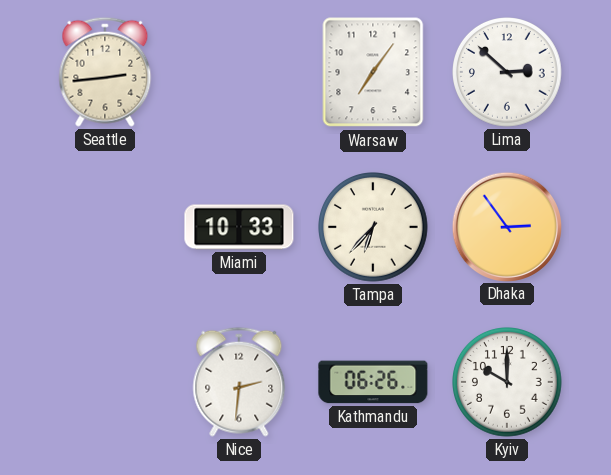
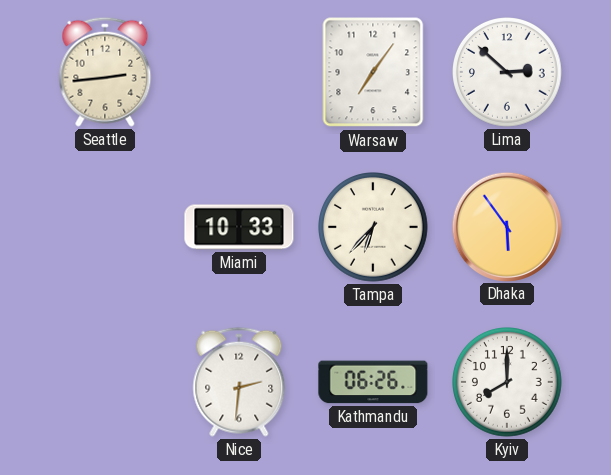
Dhaka: 2:54 -> 5:54 (506, 226)
Kyiv: 10:00 -> 8:00 (508, 383)
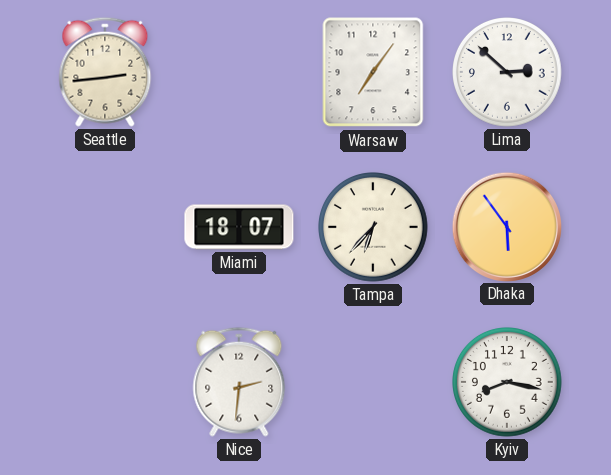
Miami: 10:33 -> 18:07 (239, 227)
Kathmandu: 06:26 -> none (373, 382)
Kyiv: 8:00 -> 8:17 (508, 383)
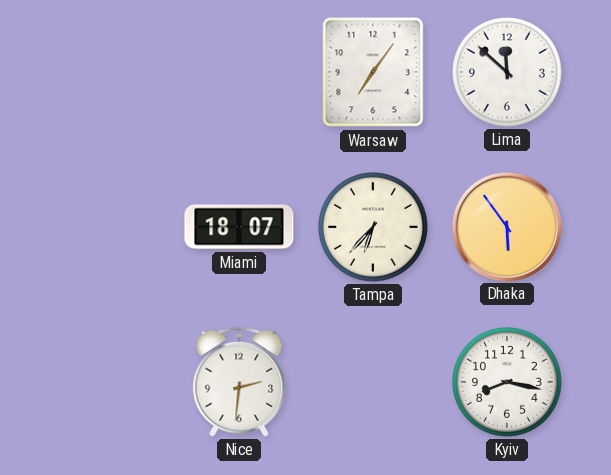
Seattle: 2:44 -> none (105, 72)
Lima: 2:52 -> 11:52 (508, 73)
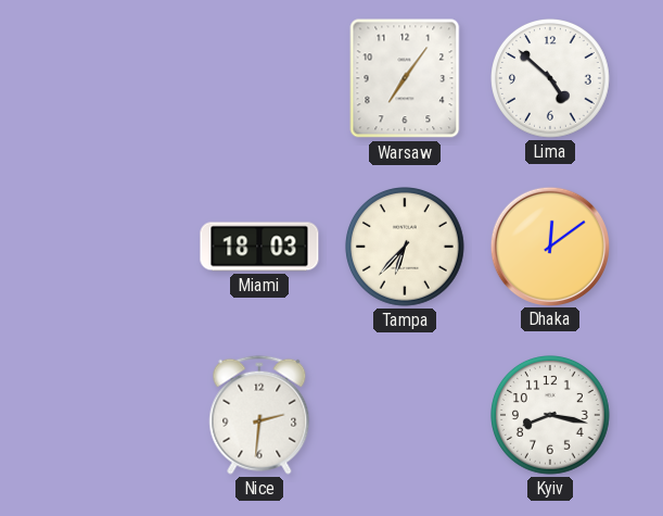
Lima: 11:52 -> 4:52 (551, 79)
Miami: 18:07 -> 18:03 (259, 247)
Dhaka: 5:54 -> 12:09 (549, 246)
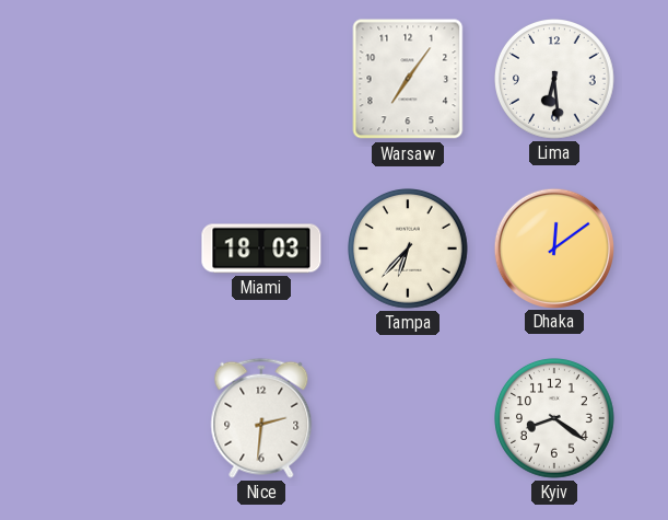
Lima: 4:52 -> 6:29 (555, 80)
Kyiv: 8:17 -> 8:21 (555, 419)
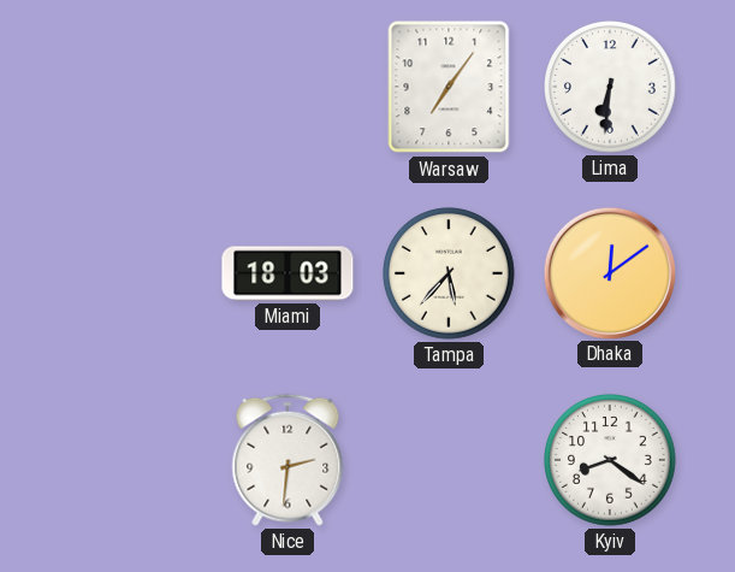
Lima: 6:29 -> 6:31 (611, 88)
Tampa: 6:37 -> 5:37 (450, 275)
